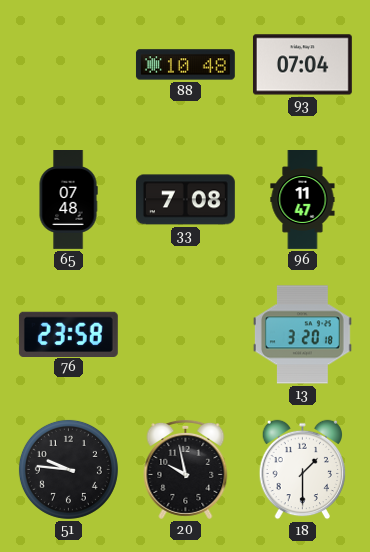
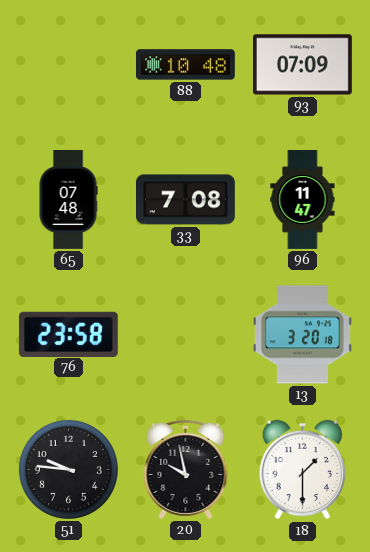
93: 07:04 -> 07:09 (302, 65)
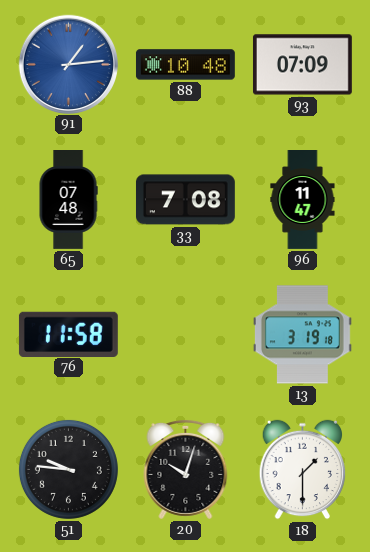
91: none -> 1:14 (68, 64)
76: 23:58 -> 11:58 (68, 334)
13: 3:20 -> 3:19 (302, 335)
20: 9:58 -> 10:03 (186, 469)
